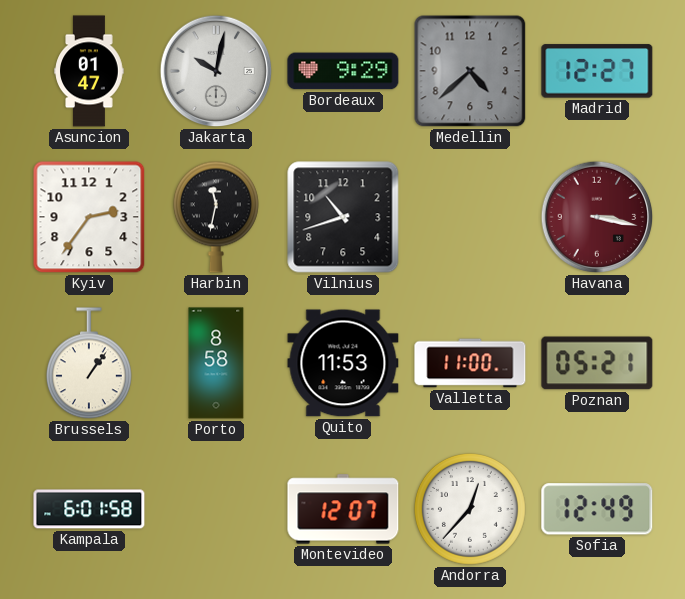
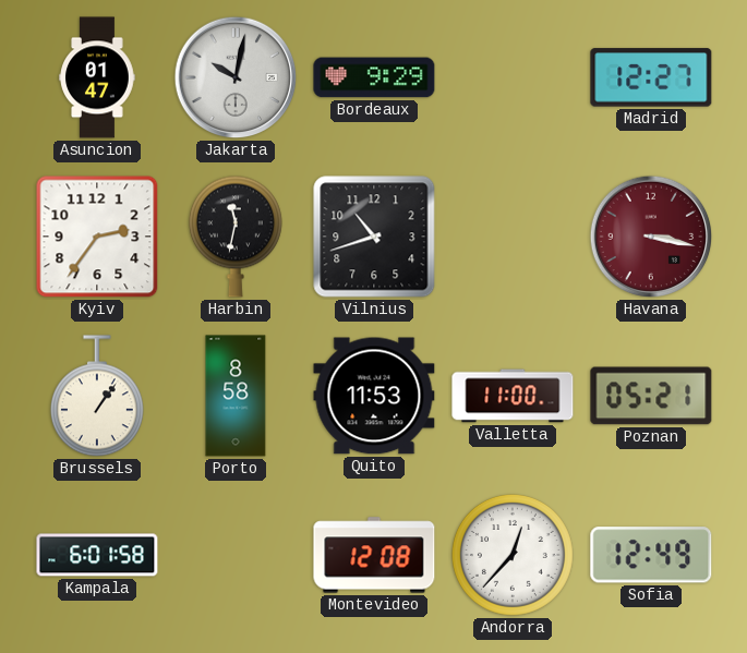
Medellin: 4:38 -> none (470, 71)
Montevideo: 12:07 -> 12:08 (374, 555)
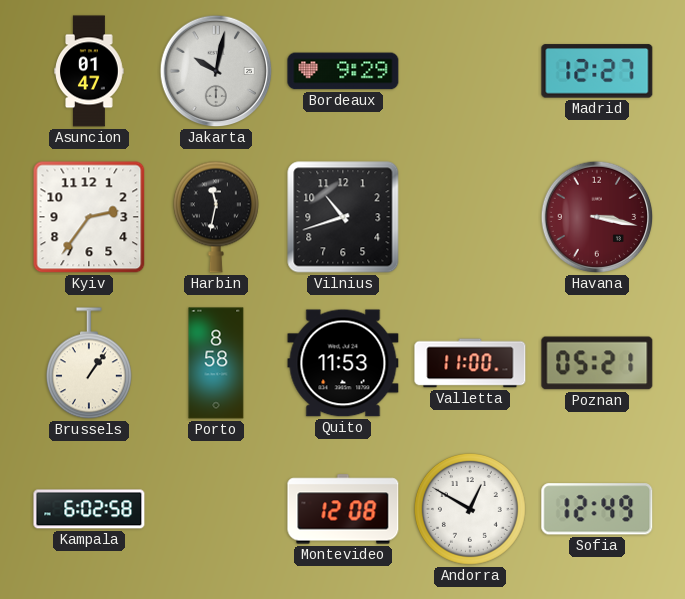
Kampala: 6:01 -> 6:02 (89, 509)
Andorra: 12:37 -> 12:50 (470, 509)
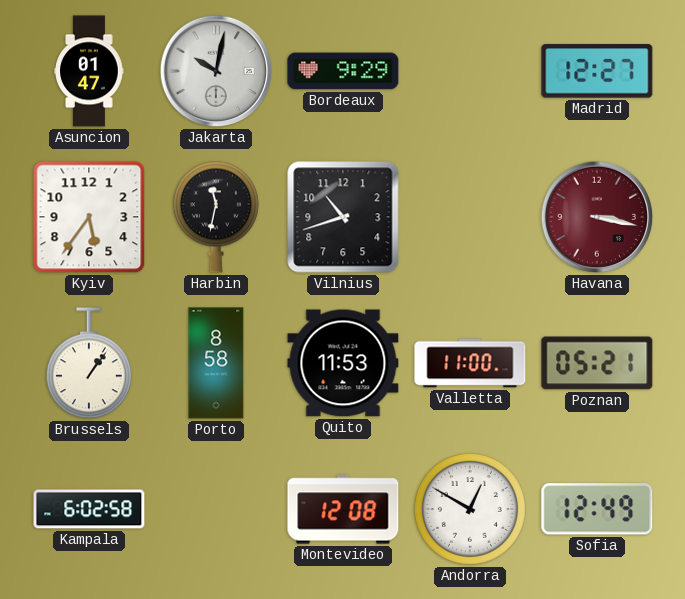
Kyiv: 2:36 -> 5:36 (89, 217)
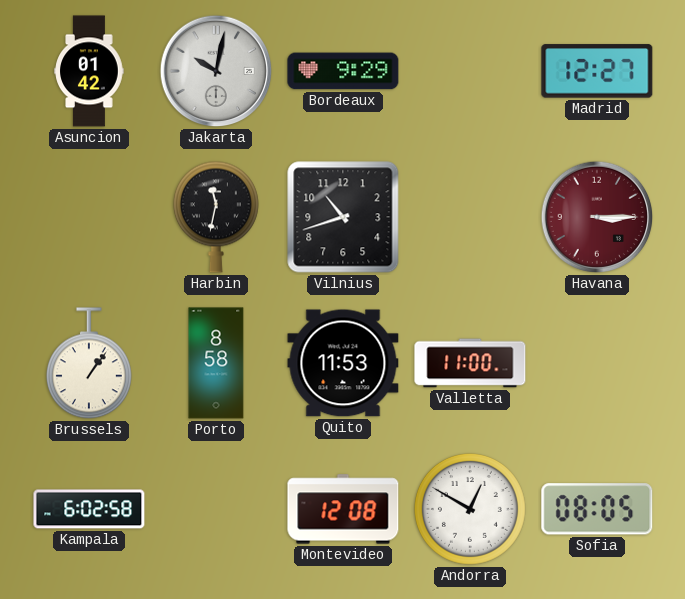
Asuncion: 01:47 -> 01:42 (89, 71)
Kyiv: 5:36 -> none (89, 217)
Havana: 3:17 -> 3:15 (597, 217)
Poznan: 05:21 -> none (597, 363)
Sofia: 12:49 -> 08:05 (597, 509)
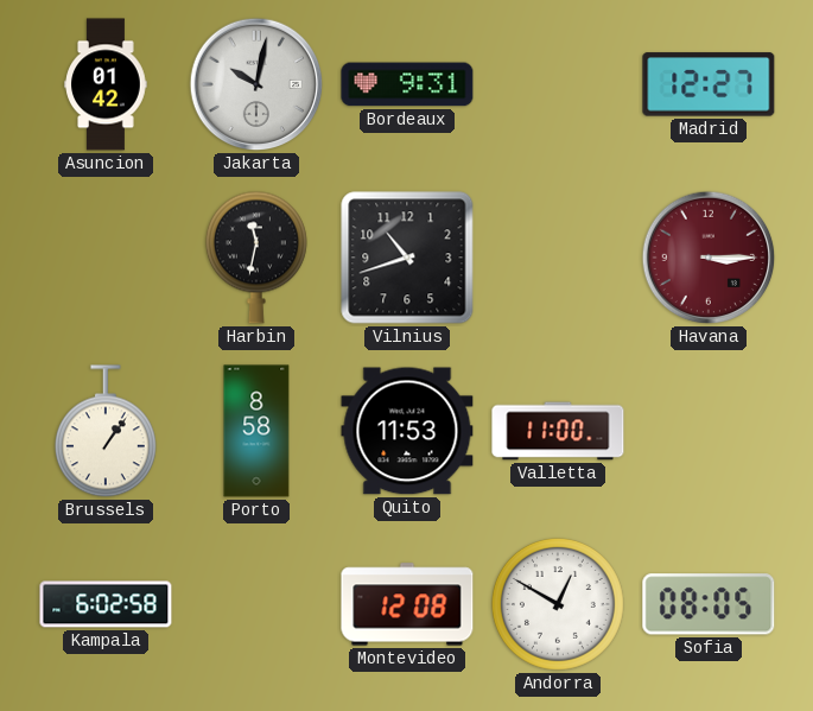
Bordeaux: 9:29 -> 9:31 (407, 84)
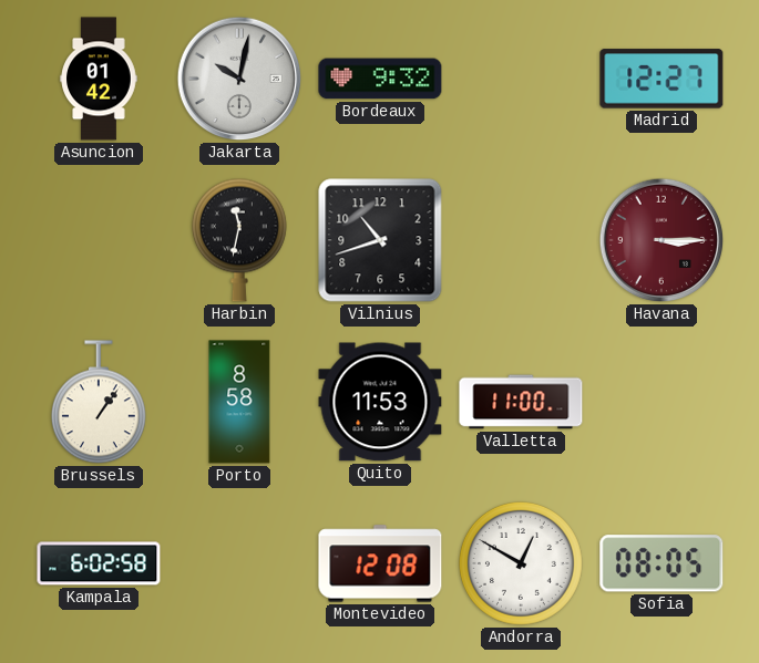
Bordeaux: 9:31 -> 9:32 (380, 79)
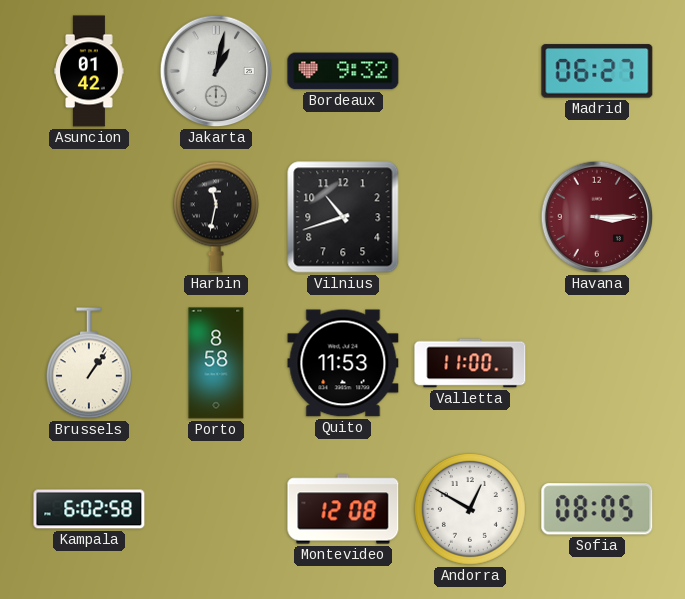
Jakarta: 10:02 -> 1:02 (216, 71)
Madrid: 12:27 -> 06:27 (597, 71)
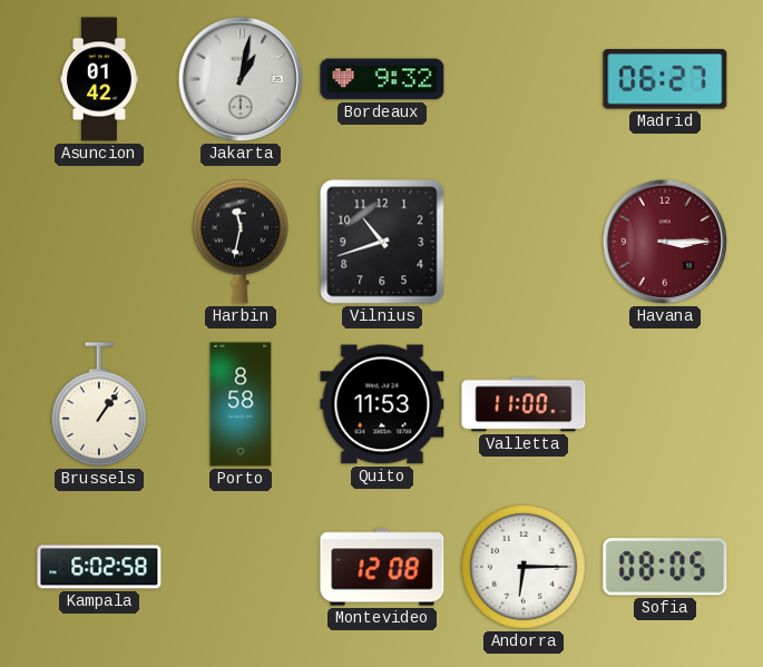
Andorra: 12:50 -> 6:15 (524, 567)
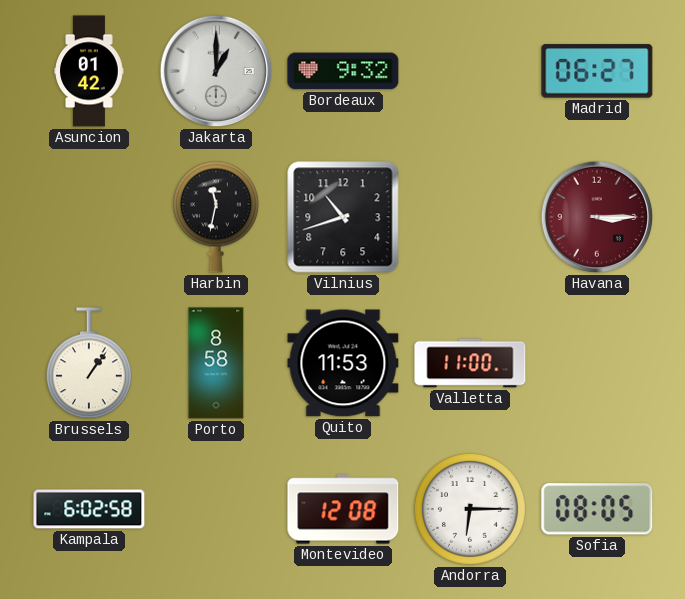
Jakarta: 1:02 -> 1:00 (216, 71)
